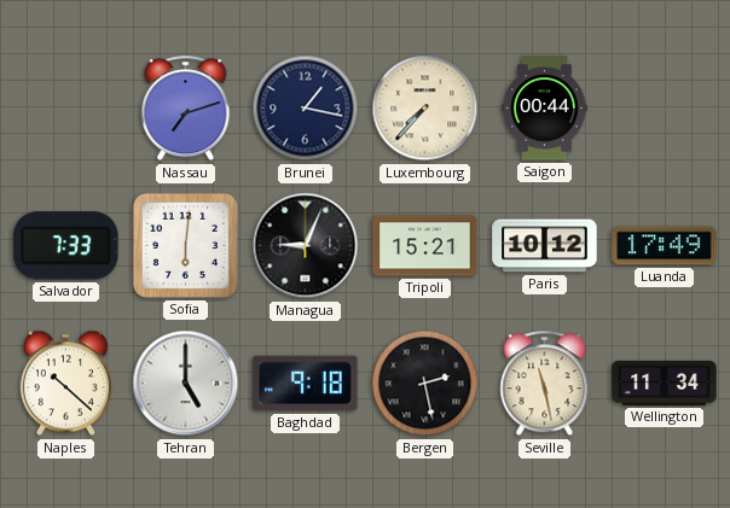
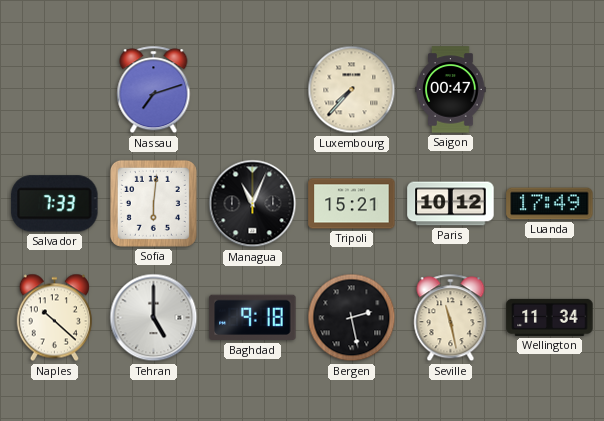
Brunei: 1:17 -> none (306, 109)
Saigon: 00:44 -> 00:47 (451, 90)
Managua: 9:04 -> 11:04 (253, 204)
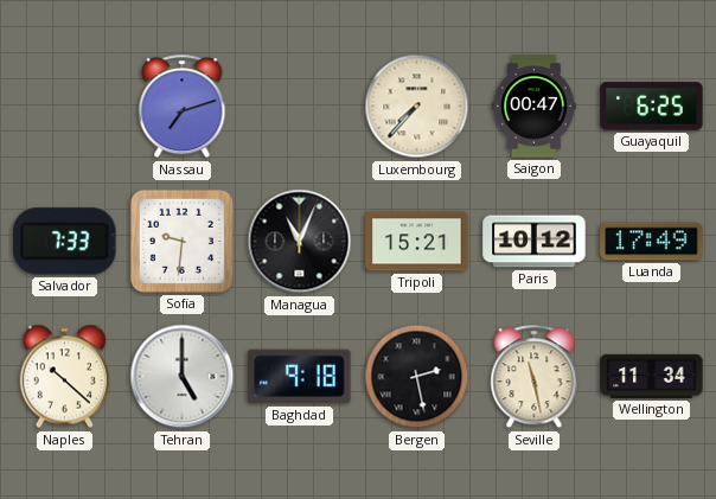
Guayaquil: none -> 6:25 (652, 107)
Sofia: 6:01 -> 9:31 (181, 241)
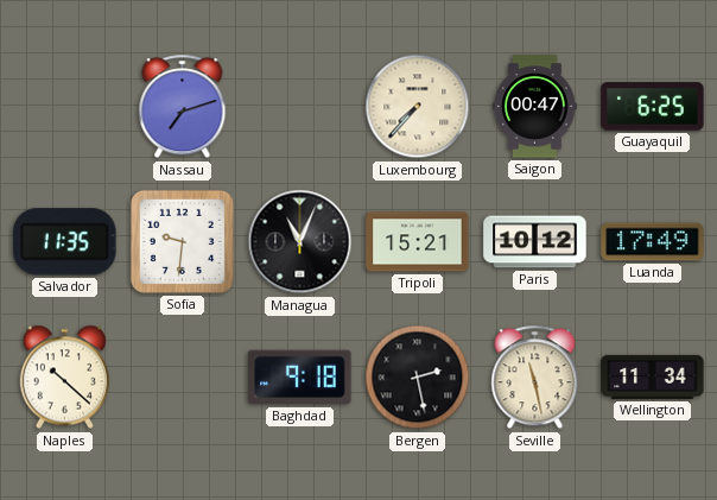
Salvador: 7:33 -> 11:35 (65, 242)
Tehran: 5:00 -> none (183, 377)
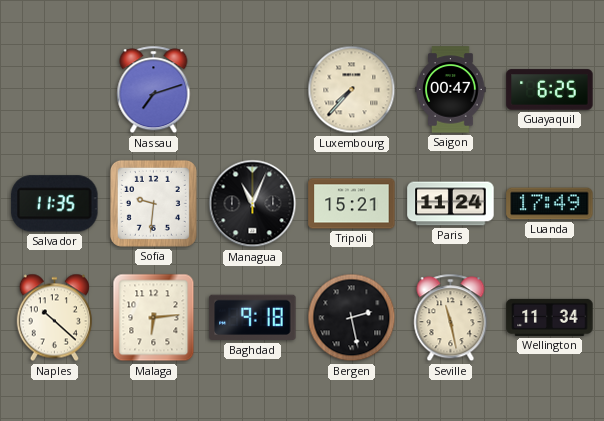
Paris: 10:12 -> 11:24 (451, 204)
Malaga: none -> 6:14 (154, 318)
